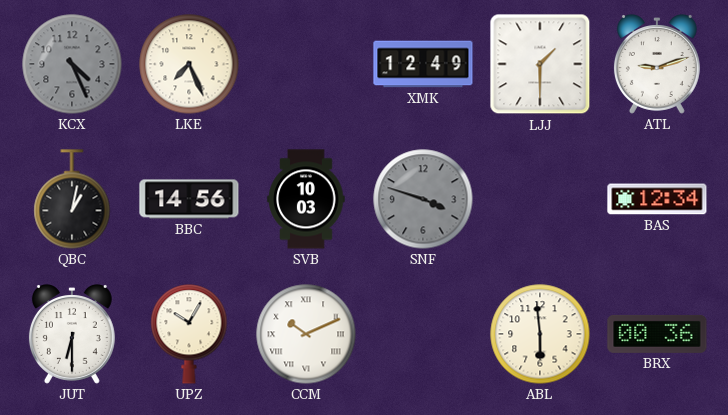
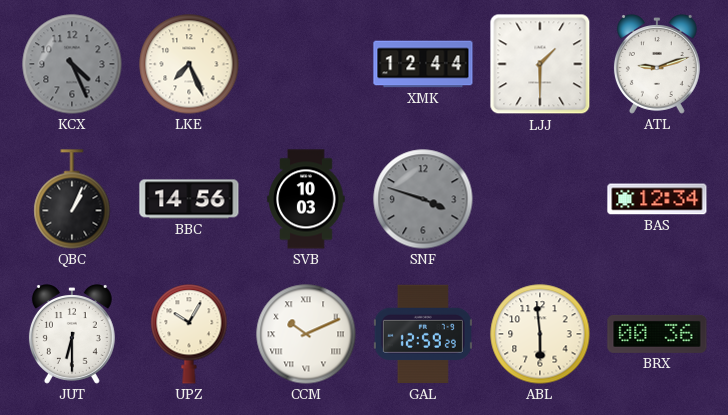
XMK: 12:49 -> 12:44 (423, 64)
QBC: 1:02 -> 1:04 (72, 199)
GAL: none -> 12:59 (423, 334)
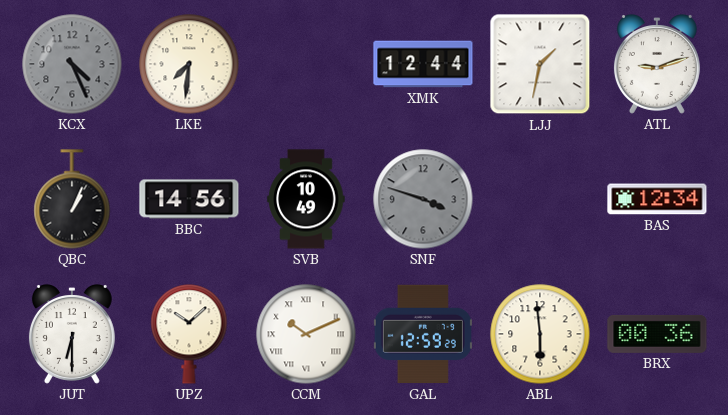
LKE: 7:26 -> 7:31 (189, 64)
LJJ: 1:30 -> 1:32 (540, 64)
SVB: 10:03 -> 10:49 (306, 199)
UPZ: 10:05 -> 10:08 (189, 334)
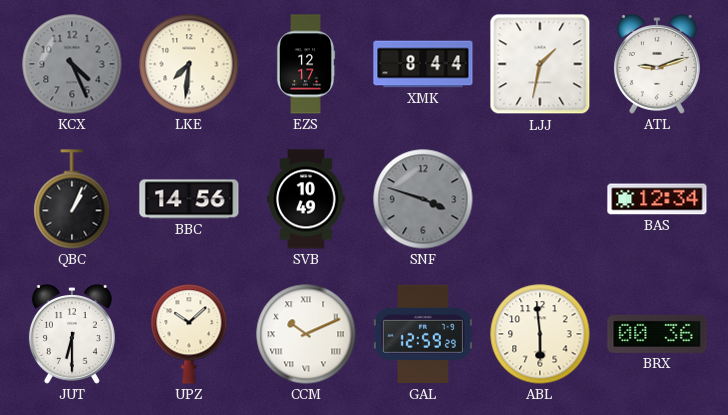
EZS: none -> 12:17 (306, 64)
XMK: 12:44 -> 8:44 (423, 64)
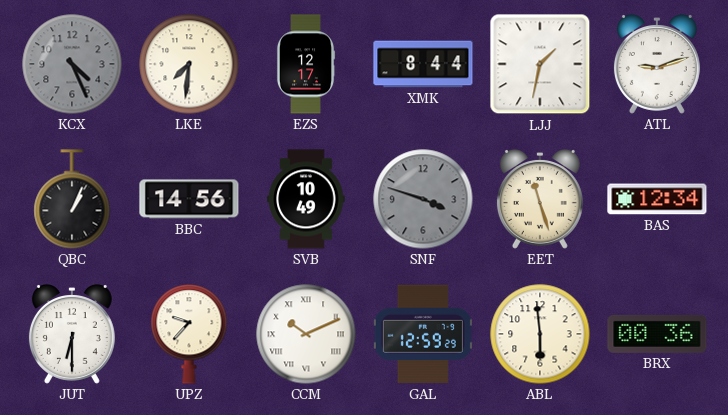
EET: none -> 11:27 (540, 200)
UPZ: 10:08 -> 9:37 (189, 334)
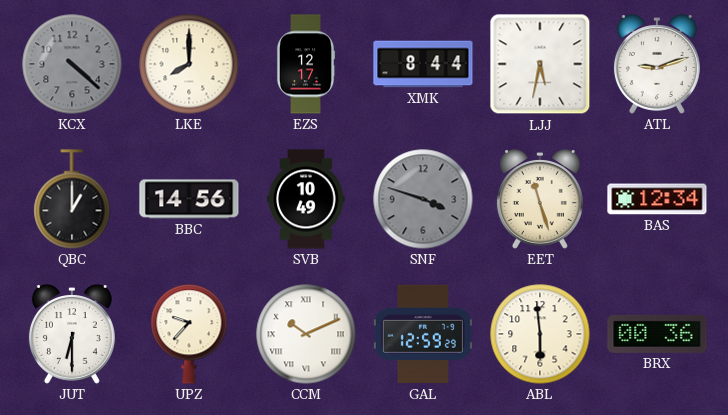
KCX: 4:26 -> 4:22 (72, 64)
LKE: 7:31 -> 8:00 (189, 64)
LJJ: 1:32 -> 5:32 (540, 64)
QBC: 1:04 -> 1:00 (72, 199)
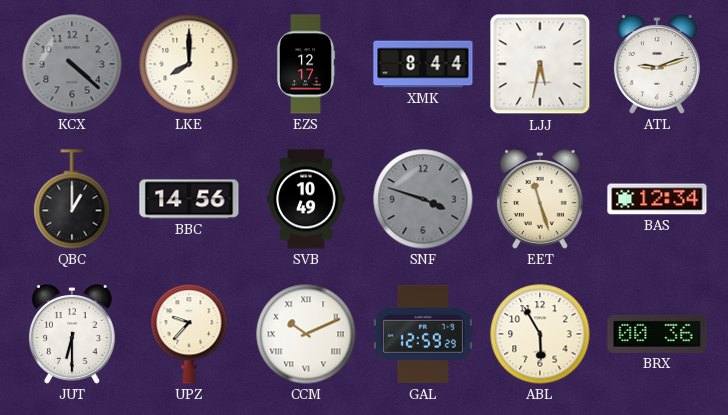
ABL: 5:59 -> 5:55 (540, 334)
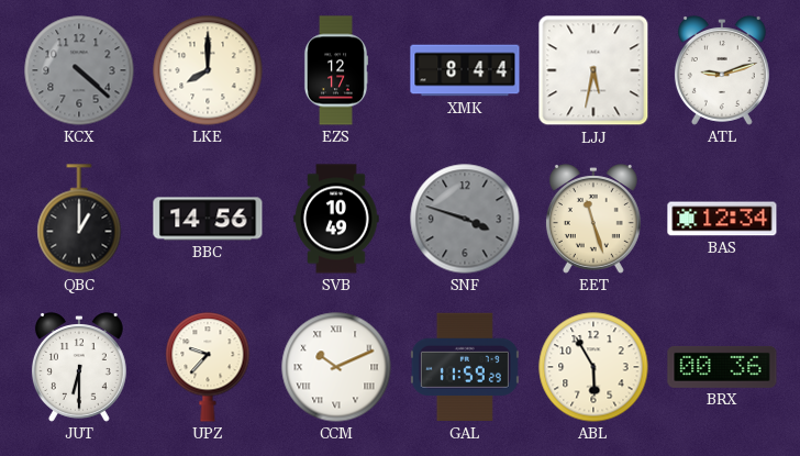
GAL: 12:59 -> 11:59 (465, 367)
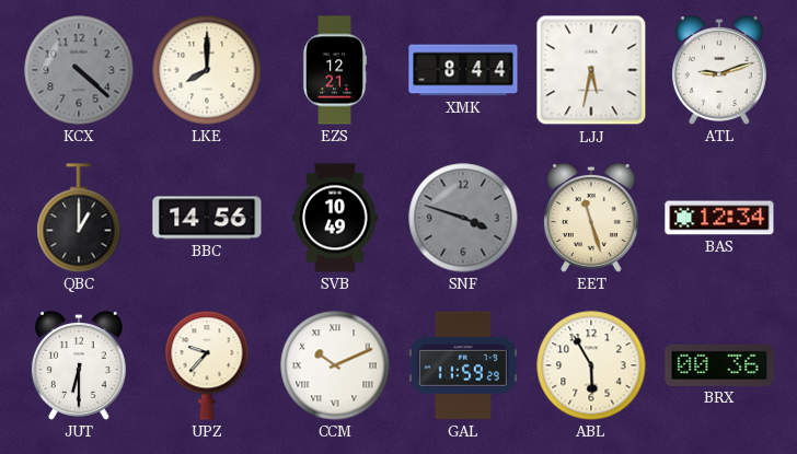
EZS: 12:17 -> 12:21 (335, 70)
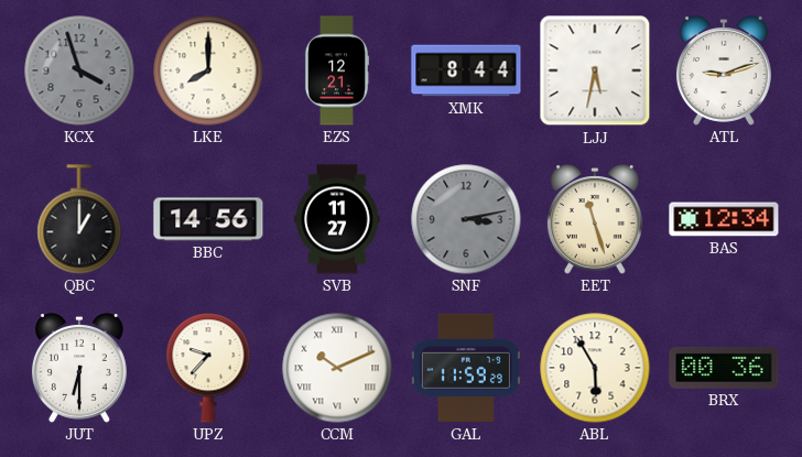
KCX: 4:22 -> 3:57 (79, 70)
SVB: 10:49 -> 11:27 (337, 219)
SNF: 3:48 -> 3:13 (466, 219)
